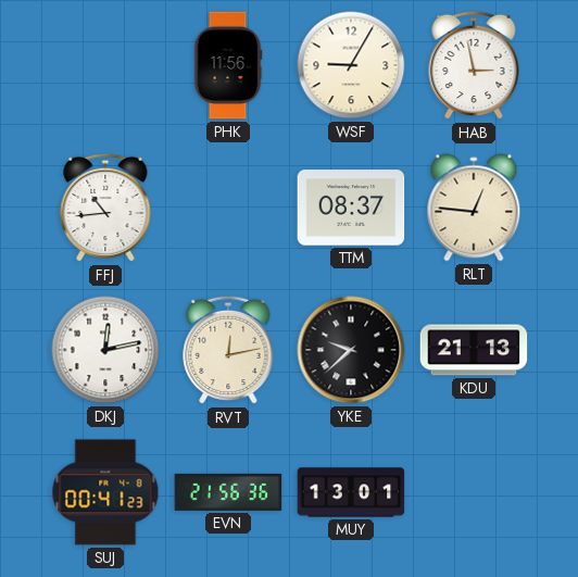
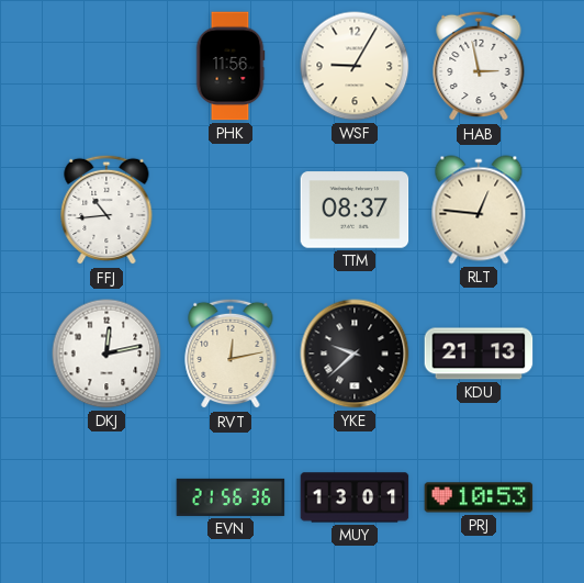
SUJ: 00:41 -> none (105, 492)
PRJ: none -> 10:53 (479, 497)
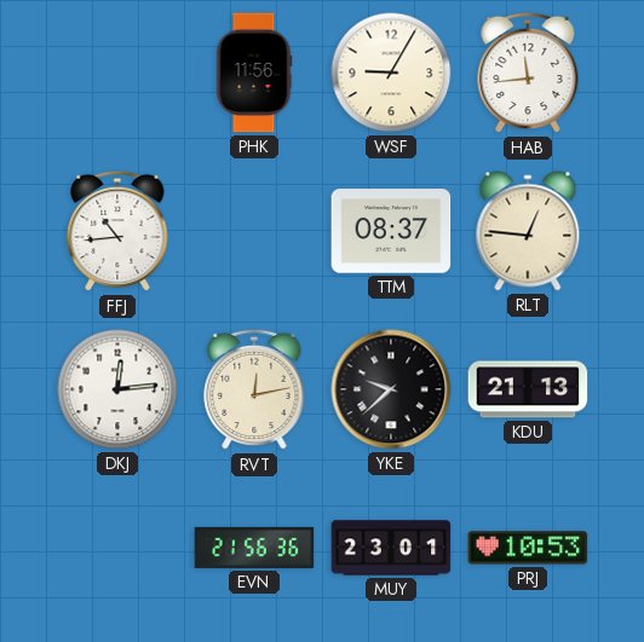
HAB: 2:58 -> 11:44 (528, 73)
DKJ: 12:13 -> 12:14 (117, 389)
MUY: 13:01 -> 23:01 (391, 548)
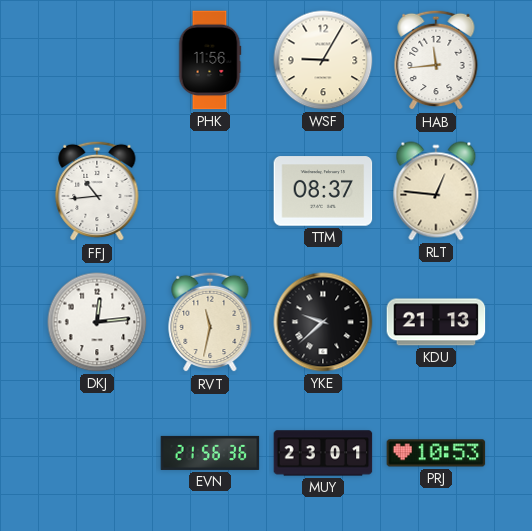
RVT: 12:13 -> 11:32 (210, 322)
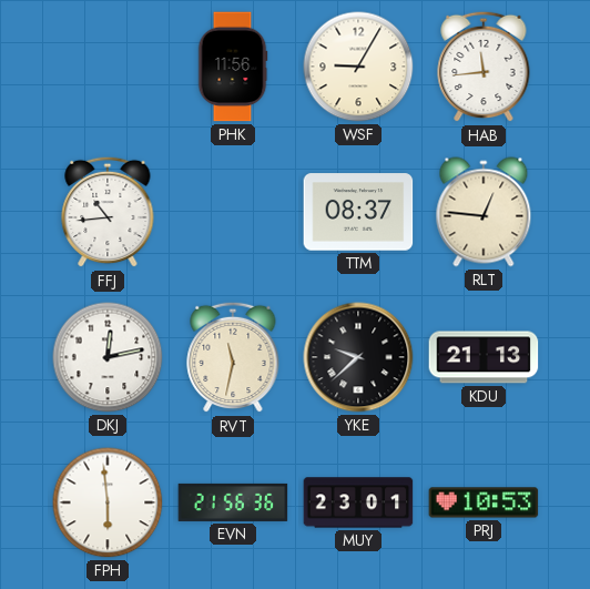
DKJ: 12:14 -> 12:13 (108, 357)
FPH: none -> 5:59 (108, 502)
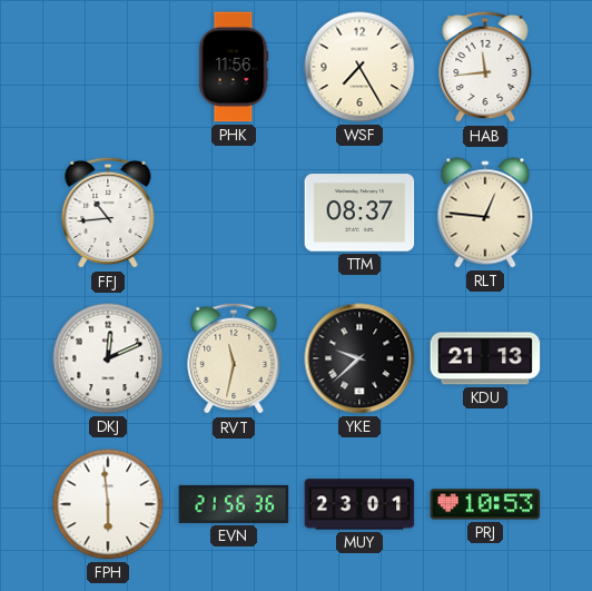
WSF: 9:05 -> 7:25 (359, 67)
DKJ: 12:13 -> 12:11 (108, 358)
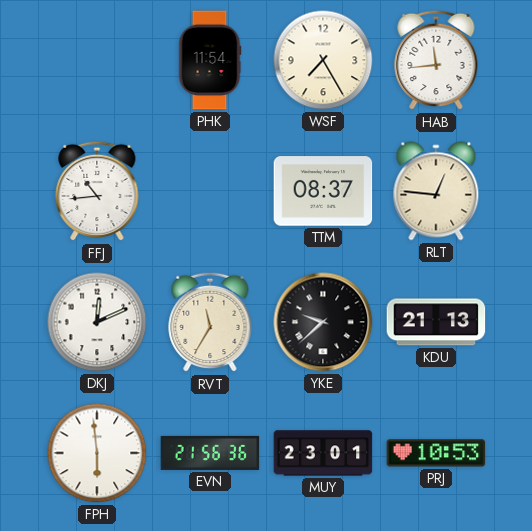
PHK: 11:56 -> 11:54 (210, 60)
RVT: 11:32 -> 11:35 (210, 322)
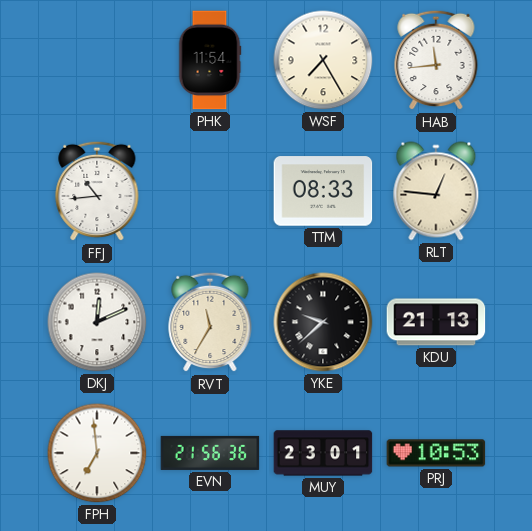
TTM: 08:37 -> 08:33 (323, 191)
FPH: 5:59 -> 6:59 (97, 453)
